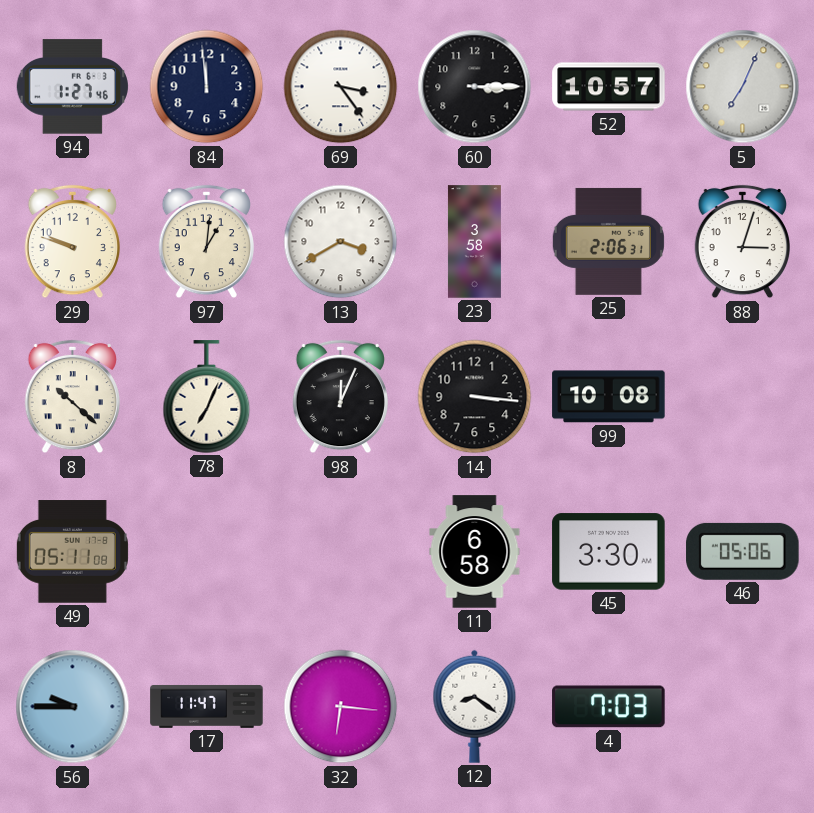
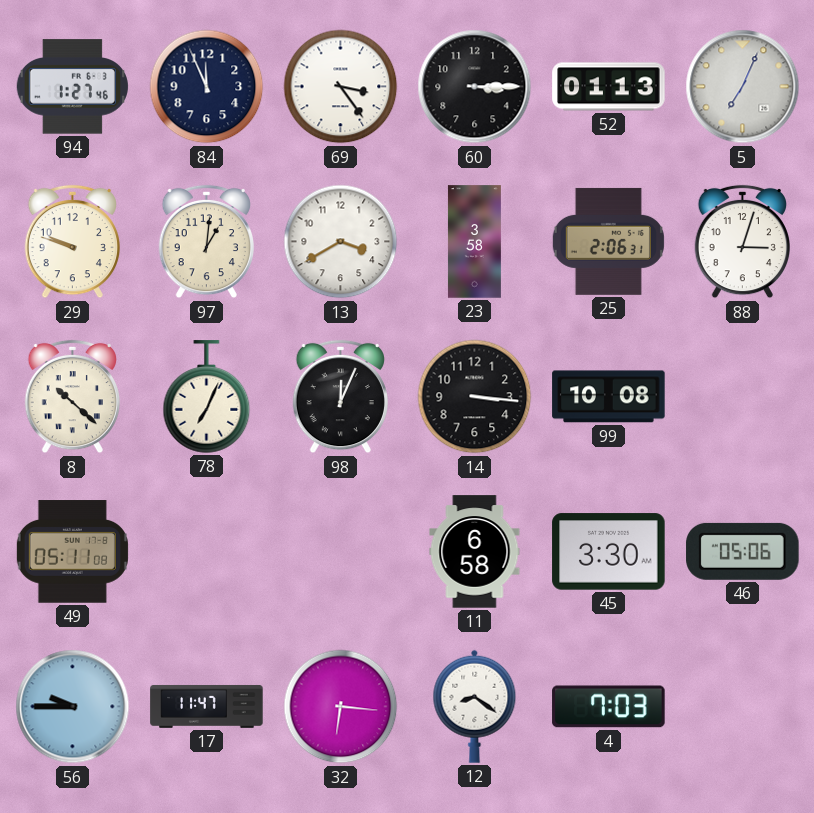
84: 11:59 -> 11:56 (207, 87)
52: 10:57 -> 01:13 (609, 87)
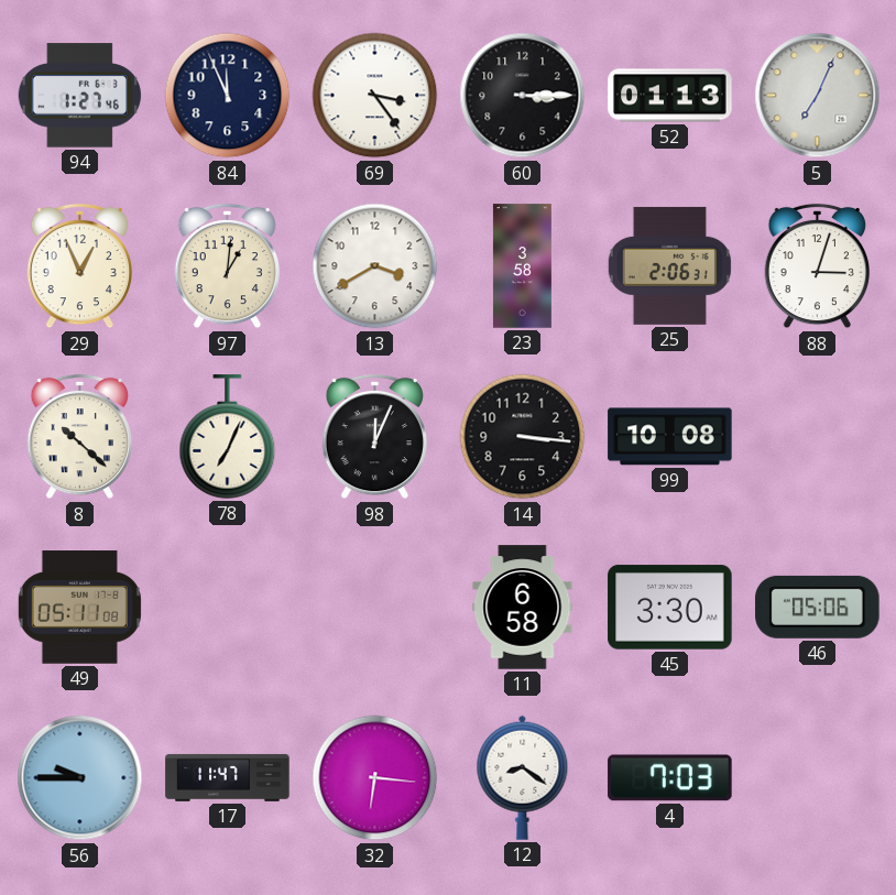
29: 9:48 -> 12:56 (79, 266)
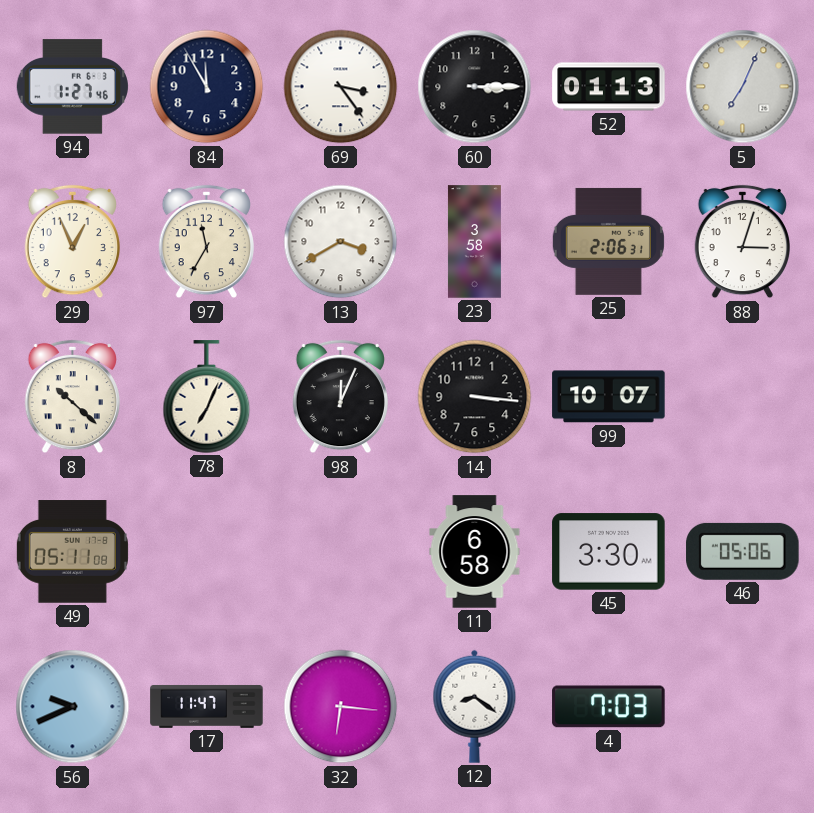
84: 11:56 -> 11:55 (207, 87)
97: 1:01 -> 11:35 (206, 242)
99: 10:08 -> 10:07 (609, 397)
56: 9:45 -> 9:41 (73, 707)
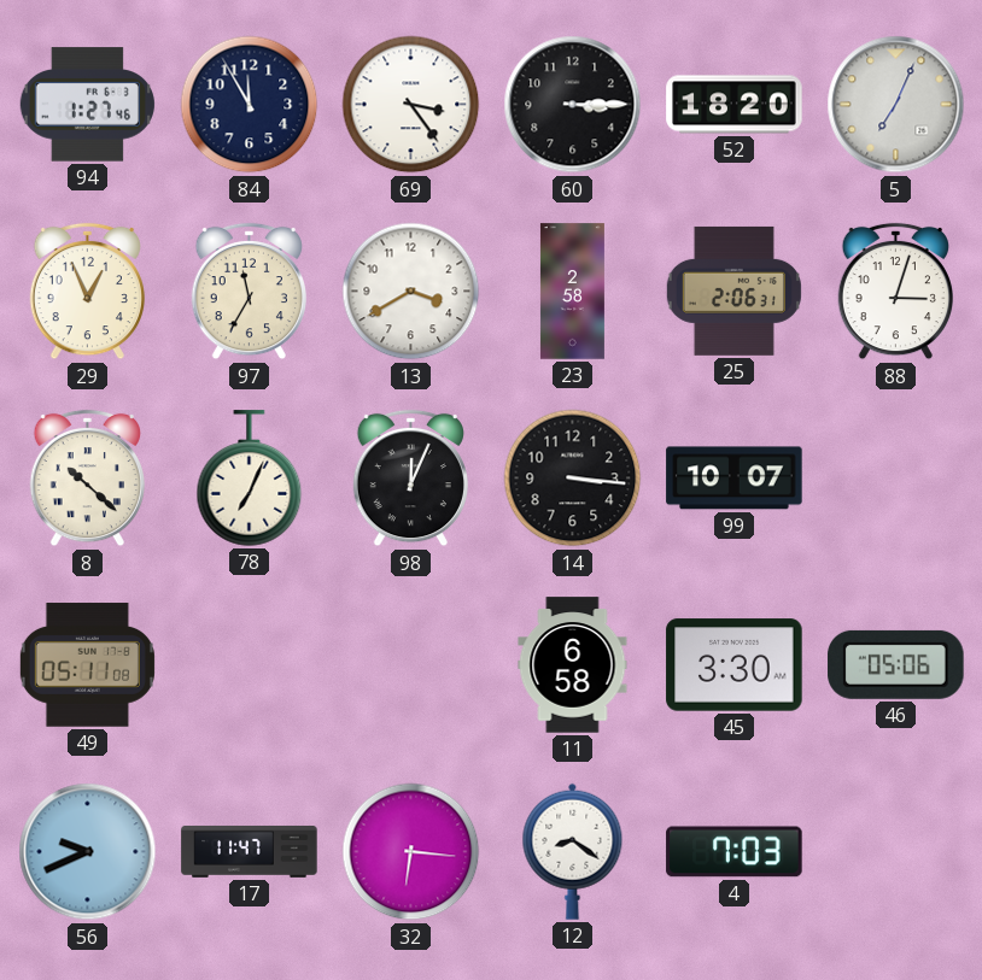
52: 01:13 -> 18:20 (735, 105)
23: 3:58 -> 2:58 (572, 292)
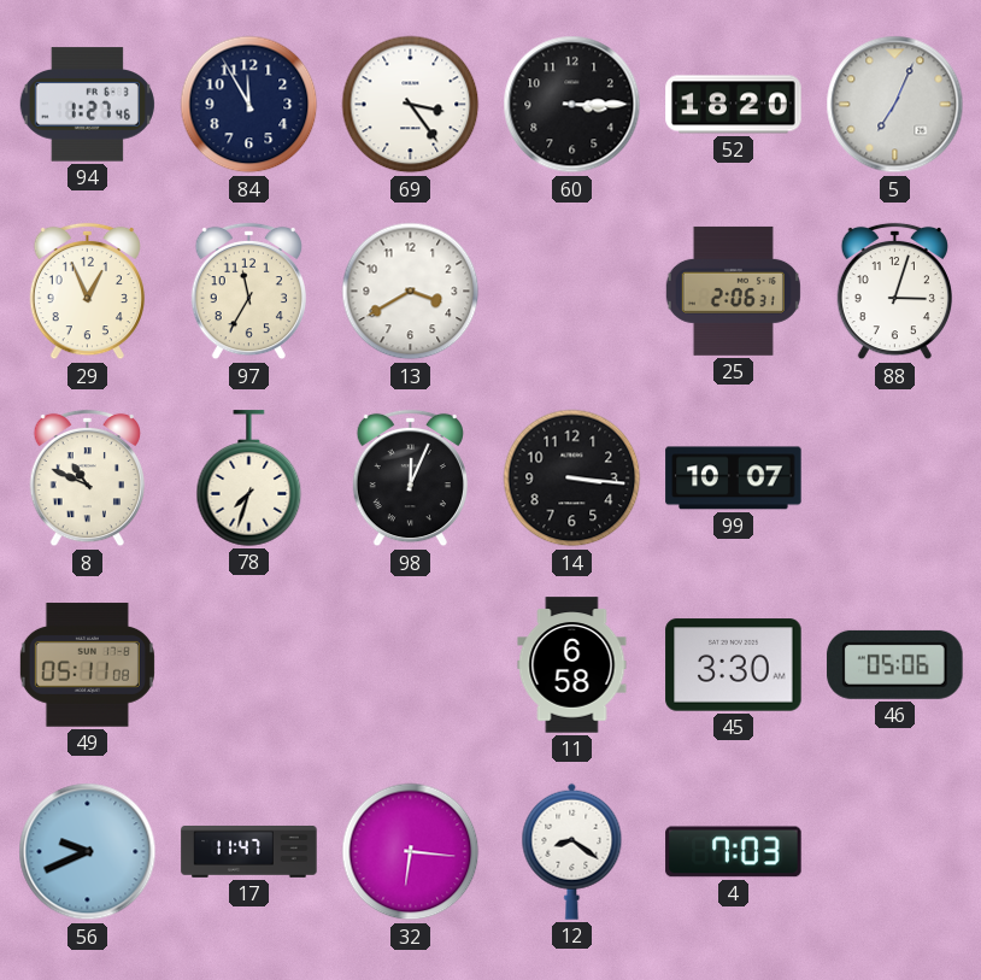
23: 2:58 -> none (572, 292)
8: 10:22 -> 10:49 (87, 479)
78: 7:04 -> 7:33 (249, 479)
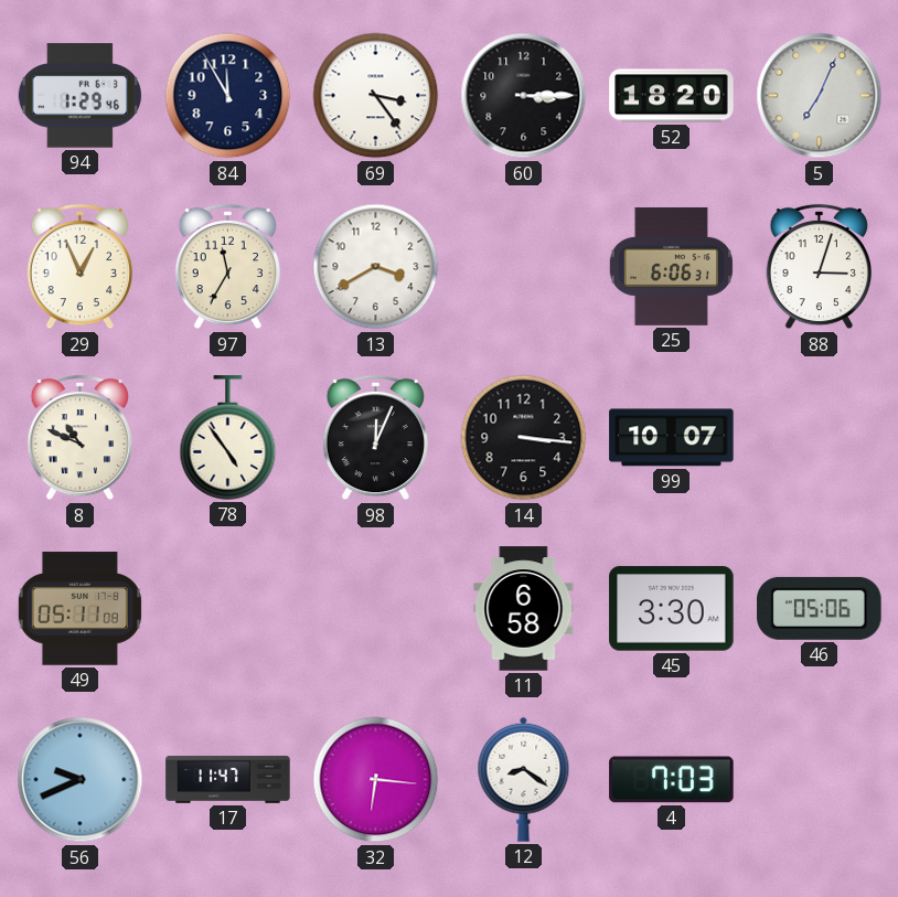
94: 1:27 -> 1:29 (79, 96)
25: 2:06 -> 6:06 (671, 266)
78: 7:33 -> 4:54 (228, 438)
